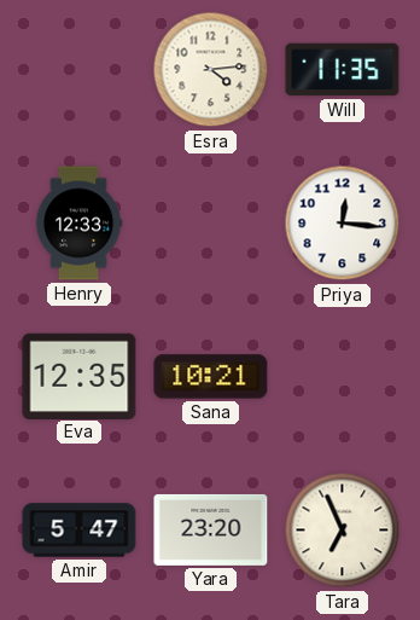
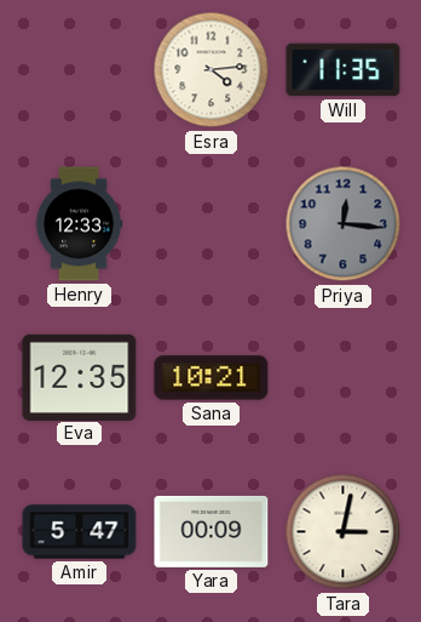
Priya dial: white -> grey (344, 224)
Yara: 23:20 -> 00:09 (212, 531)
Tara: 6:56 -> 3:02 (344, 532)
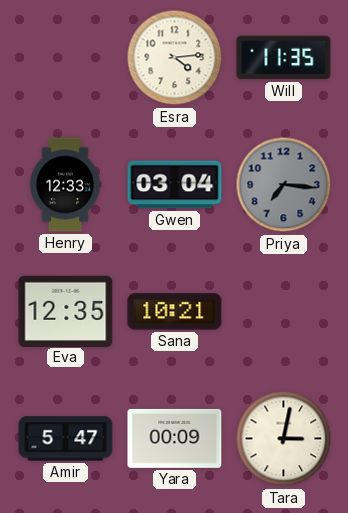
Gwen: none -> 03:04 (175, 185)
Priya: 12:16 -> 7:16 (284, 185)
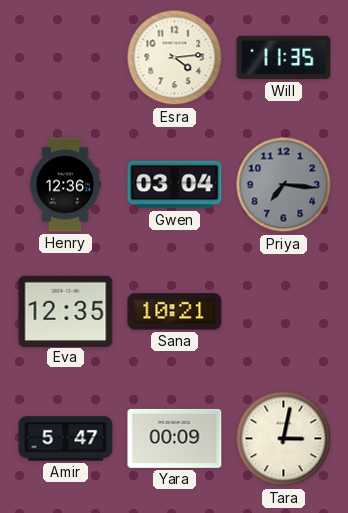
Henry: 12:33 -> 12:36 (65, 185)
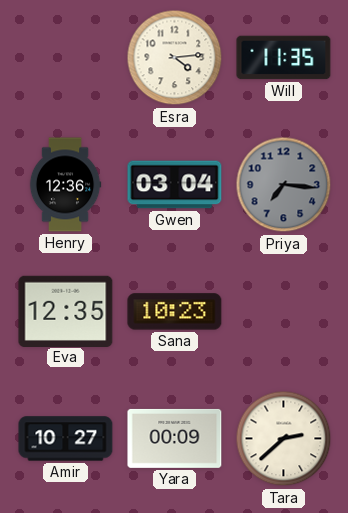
Sana: 10:21 -> 10:23 (175, 312)
Amir: 5:47 -> 10:27 (66, 439)
Tara: 3:02 -> 2:38 (284, 439)
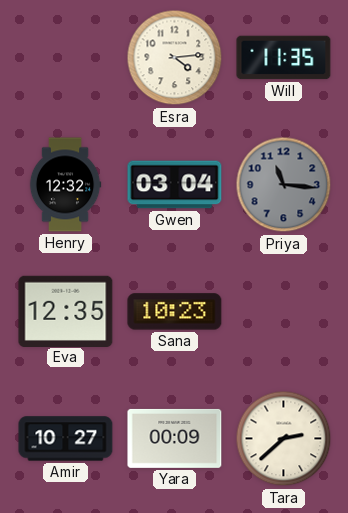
Henry: 12:36 -> 12:32 (65, 185)
Priya: 7:16 -> 11:16 (284, 185)
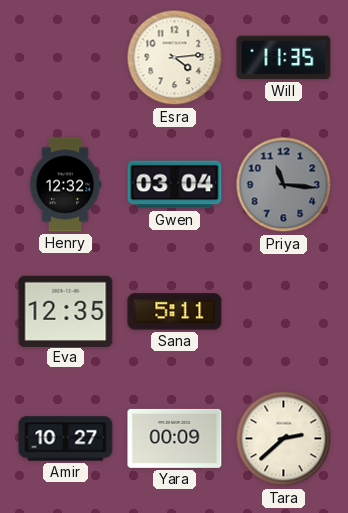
Sana: 10:23 -> 5:11 (175, 312)
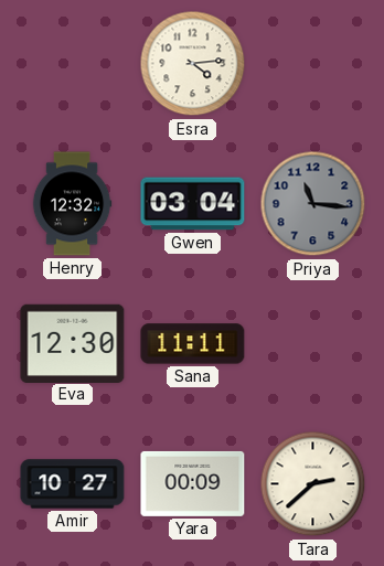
Will: 11:35 -> none (284, 58)
Eva: 12:35 -> 12:30 (73, 343)
Sana: 5:11 -> 11:11 (193, 344)
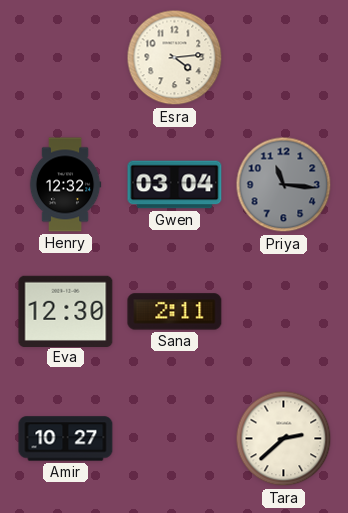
Sana: 11:11 -> 2:11 (175, 312)
Yara: 00:09 -> none (193, 483)
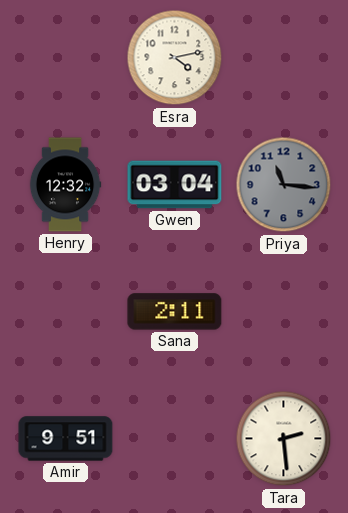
Esra: 4:14 -> 4:13 (175, 58)
Eva: 12:30 -> none (66, 311)
Amir: 10:27 -> 9:51 (66, 439)
Tara: 2:38 -> 2:29 (284, 439)
